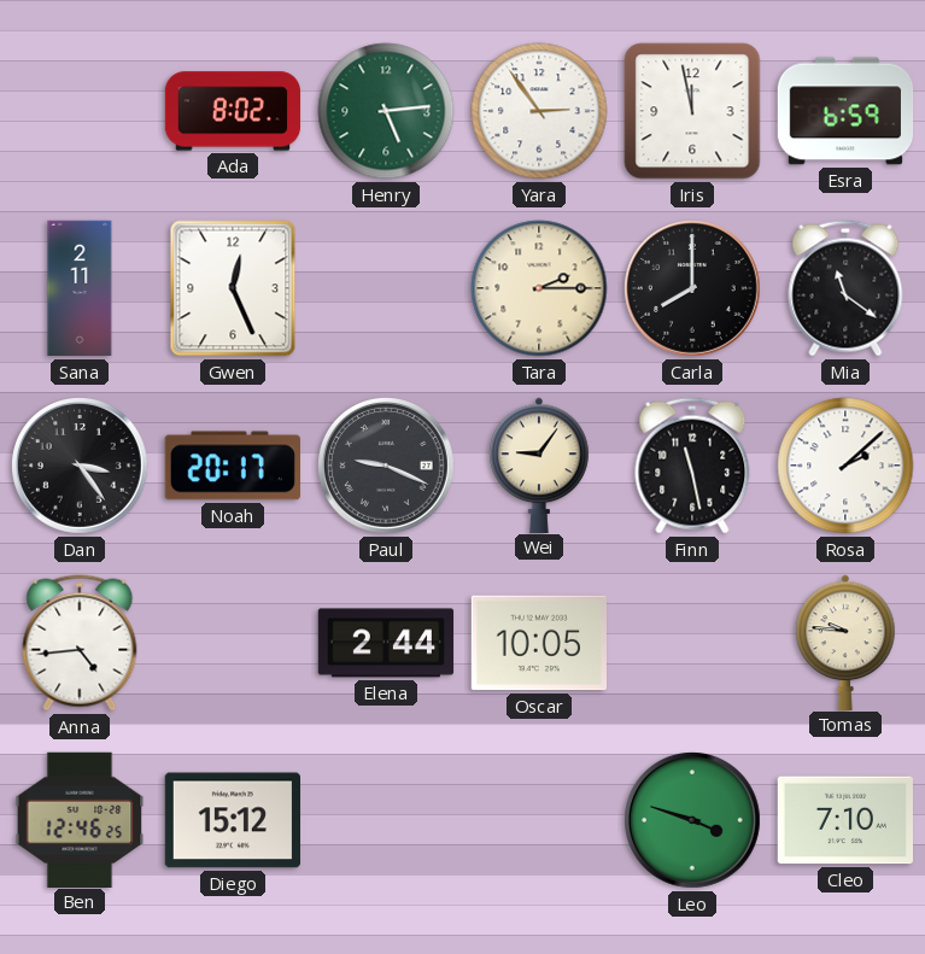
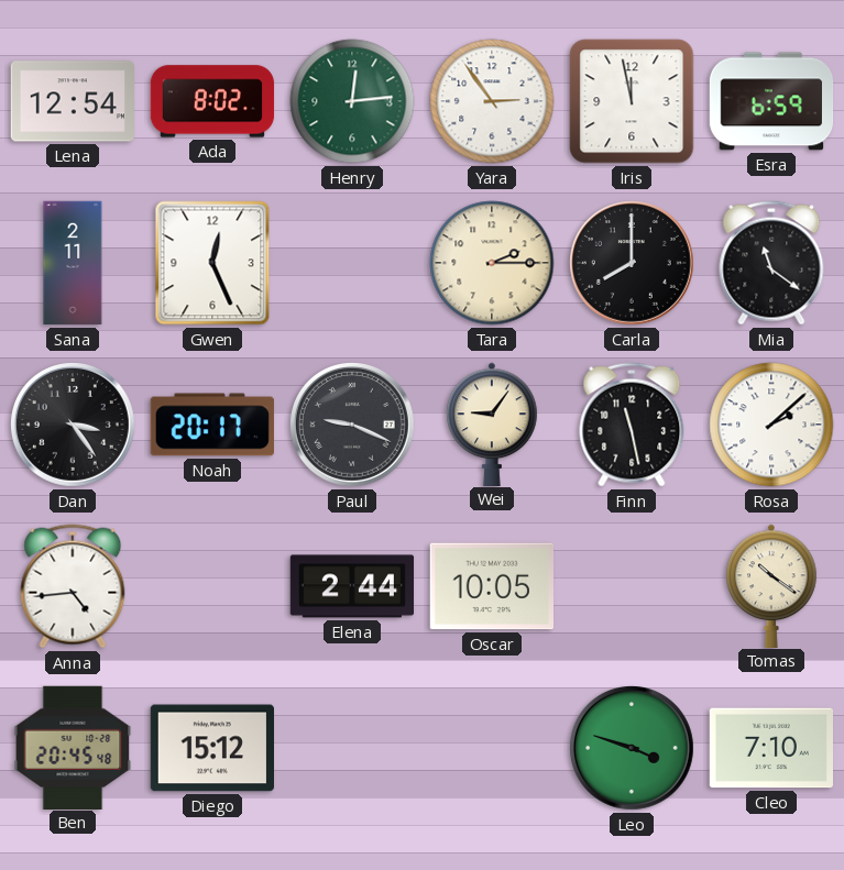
Lena: none -> 12:54 (72, 101)
Henry: 5:14 -> 12:14 (352, 101)
Tomas: 9:46 -> 10:21 (771, 585)
Ben: 12:46 -> 20:45 (73, 747)
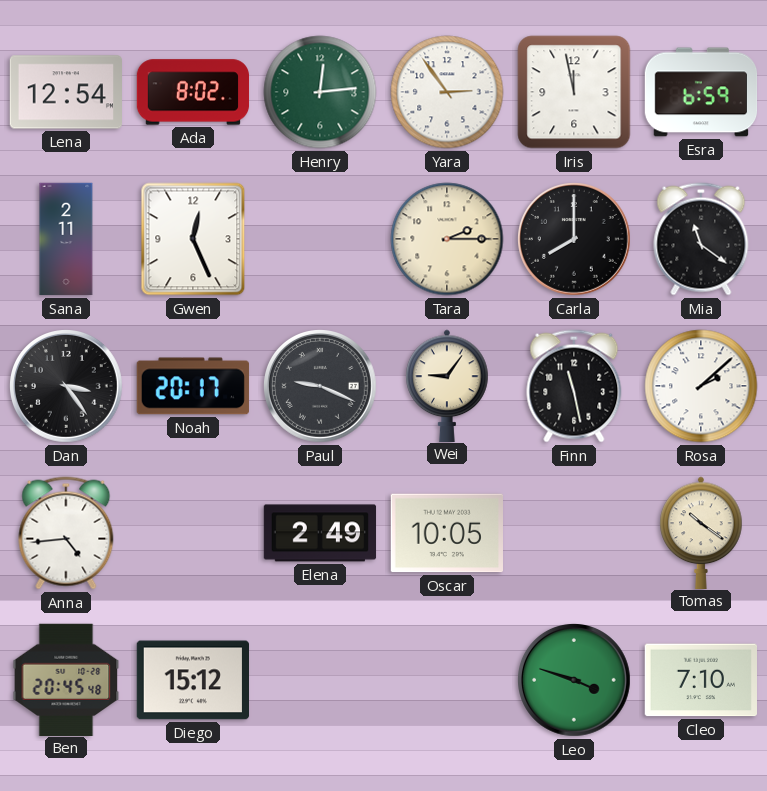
Elena: 2:44 -> 2:49 (320, 533)
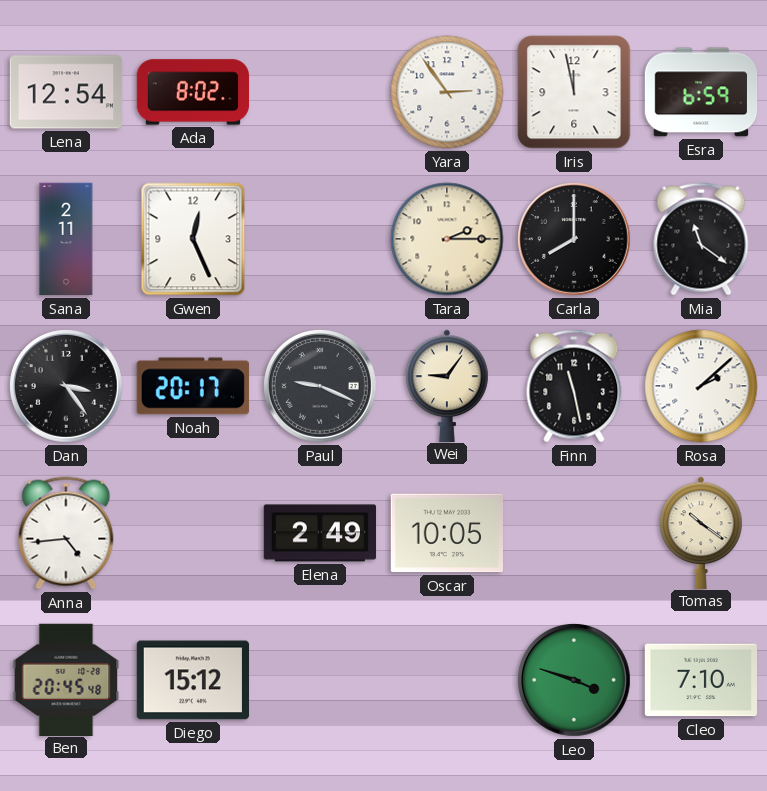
Henry: 12:14 -> none (320, 92)
